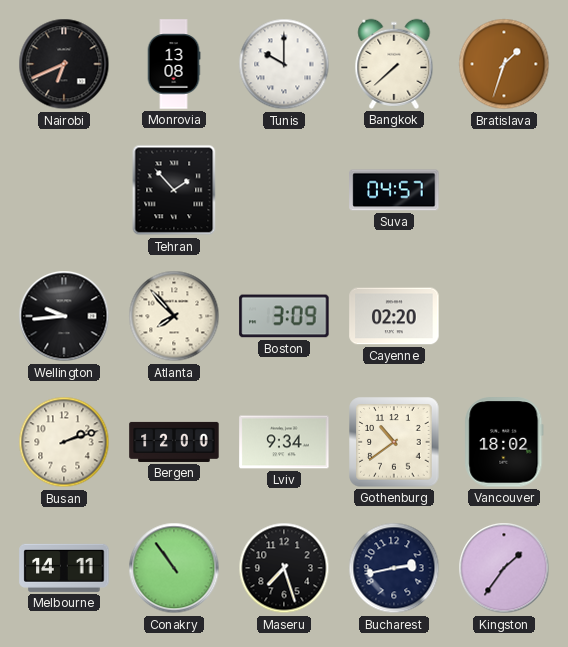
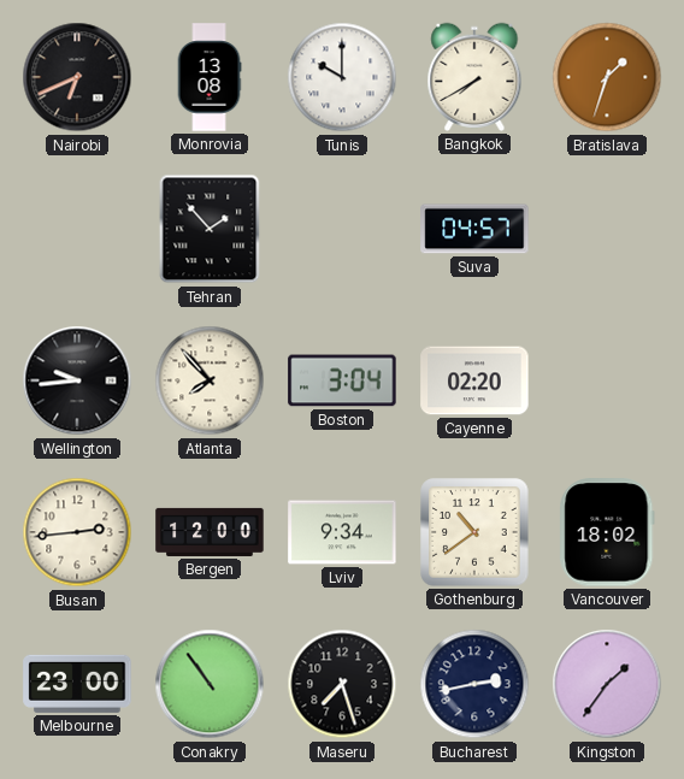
Bangkok: 7:38 -> 7:40 (474, 77)
Boston: 3:09 -> 3:04 (342, 380)
Busan: 2:12 -> 2:44 (77, 532)
Melbourne: 14:11 -> 23:00 (77, 684)
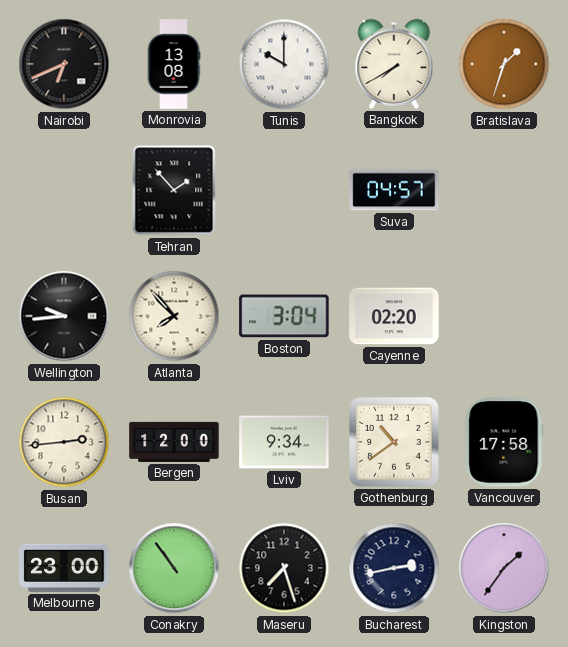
Vancouver: 18:02 -> 17:58 (504, 442)
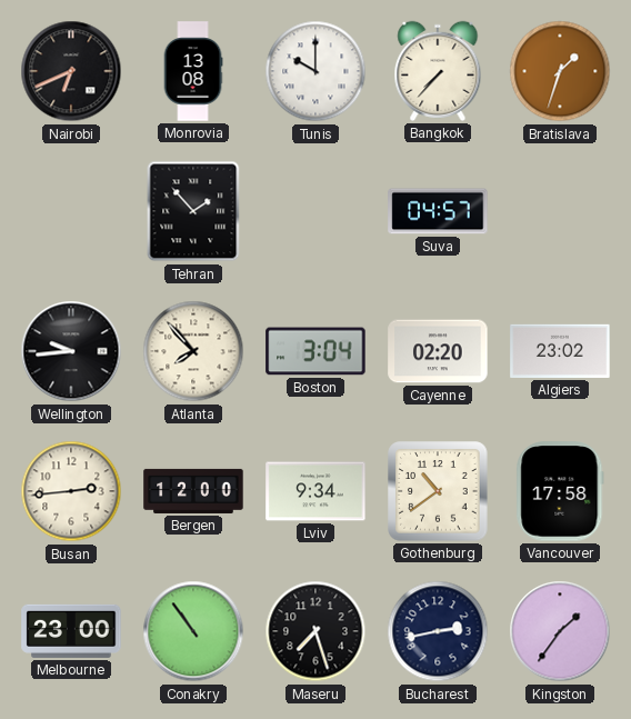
Bangkok: 7:40 -> 7:37 (438, 71)
Algiers: none -> 23:02 (560, 351)
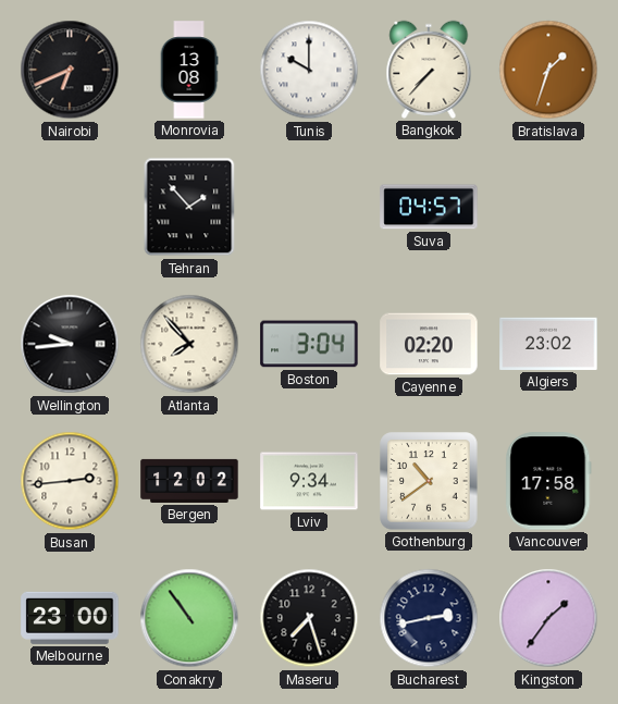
Bergen: 12:00 -> 12:02 (189, 481)
